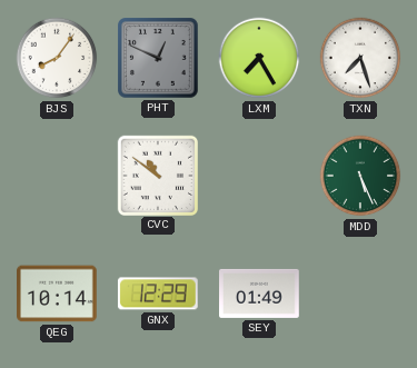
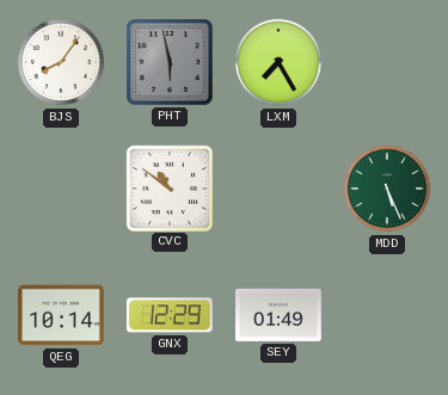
PHT: 12:49 -> 5:58 (171, 63)
TXN: 7:27 -> none (360, 58)
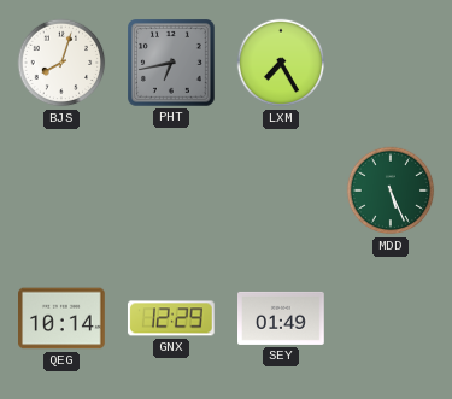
BJS: 8:06 -> 8:03 (61, 63)
PHT: 5:58 -> 6:43 (172, 64)
CVC: 10:51 -> none (168, 187)
